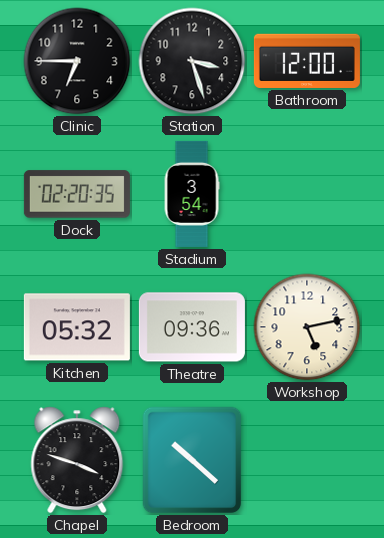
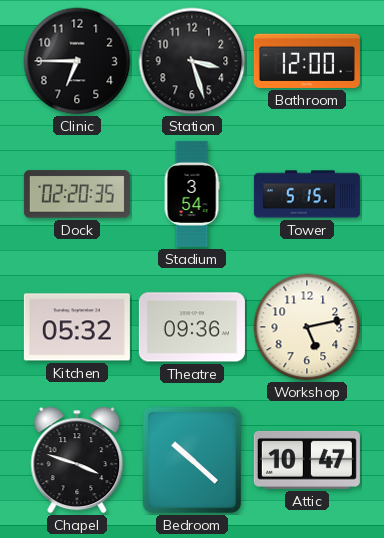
Tower: none -> 5:15 (307, 194)
Attic: none -> 10:47 (307, 460)
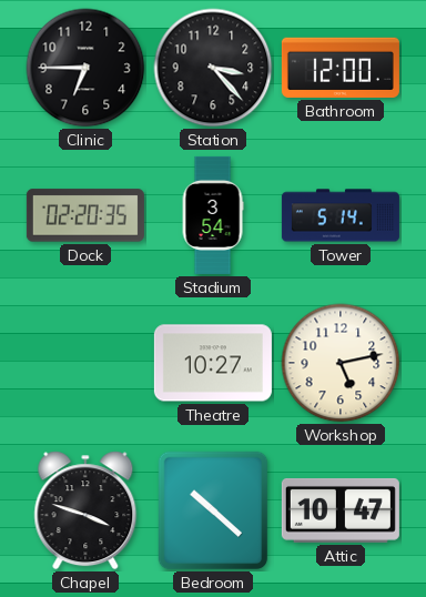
Station: 3:27 -> 3:23 (213, 68)
Tower: 5:15 -> 5:14 (341, 215)
Kitchen: 05:32 -> none (77, 327)
Theatre: 09:36 -> 10:27 (213, 363)
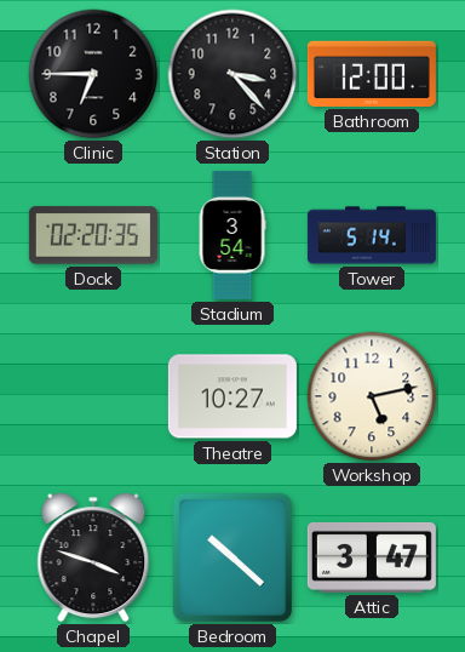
Attic: 10:47 -> 3:47 (372, 557)
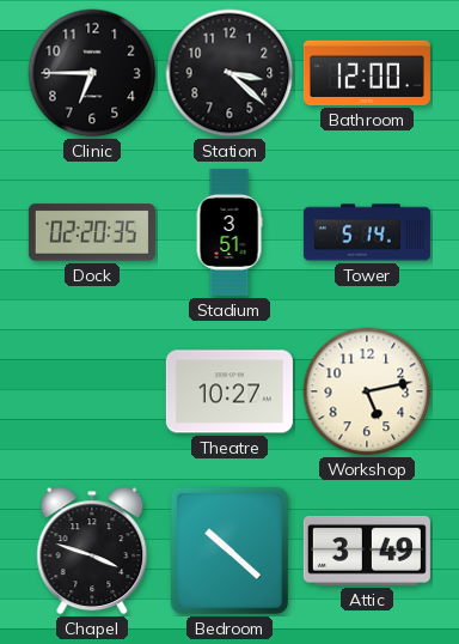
Station: 3:23 -> 3:22 (229, 73)
Stadium: 3:54 -> 3:51 (229, 232)
Attic: 3:47 -> 3:49 (367, 551)
